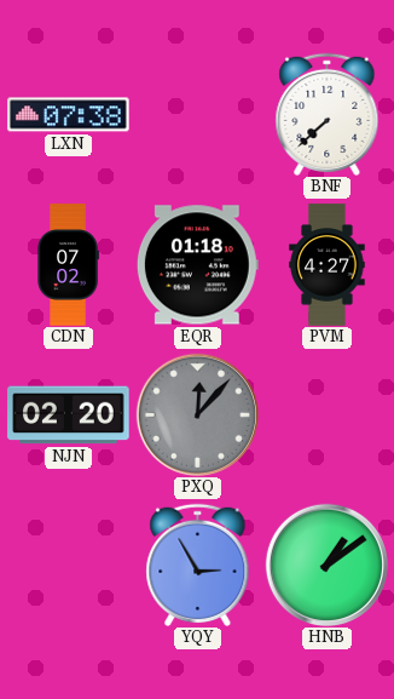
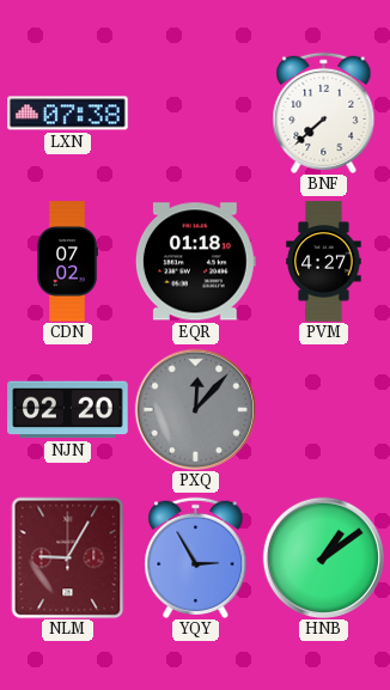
NLM: none -> 9:05 (68, 557)
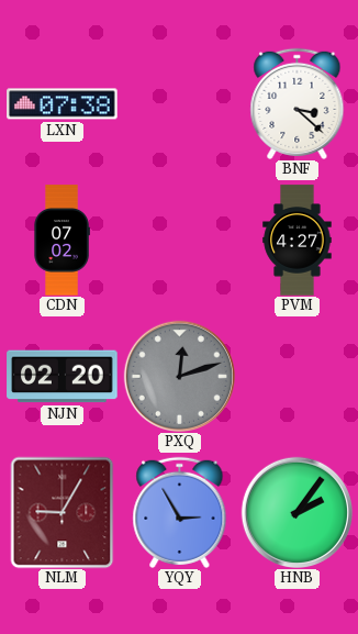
BNF: 7:38 -> 3:22 (298, 103)
EQR: 01:18 -> none (195, 262)
PXQ: 12:07 -> 12:12 (179, 376)
HNB: 1:09 -> 2:06 (297, 512)
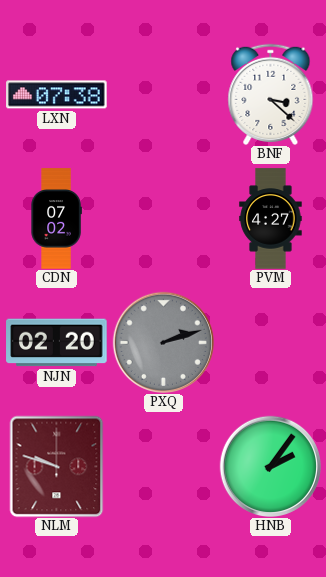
PXQ: 12:12 -> 2:12 (163, 342)
NLM: 9:05 -> 9:48 (57, 466)
YQY: 2:55 -> none (180, 512)
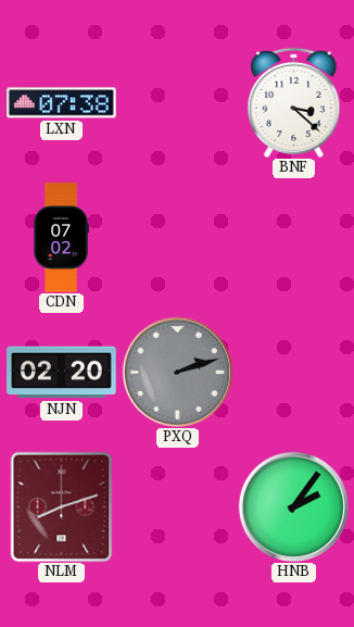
PVM: 4:27 -> none (271, 219)
NLM: 9:48 -> 8:12 (62, 506)
